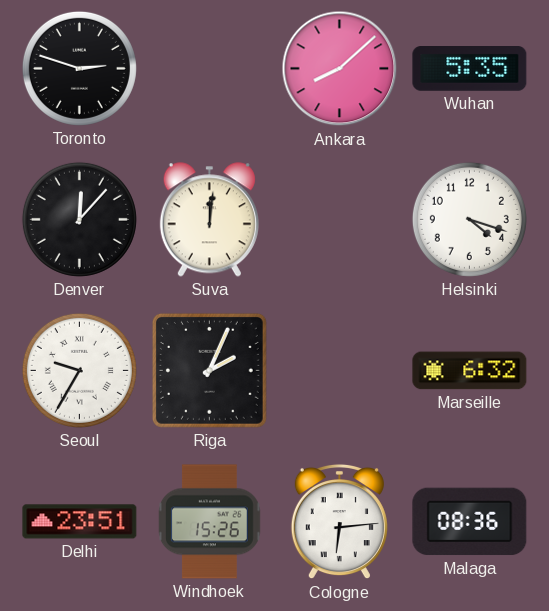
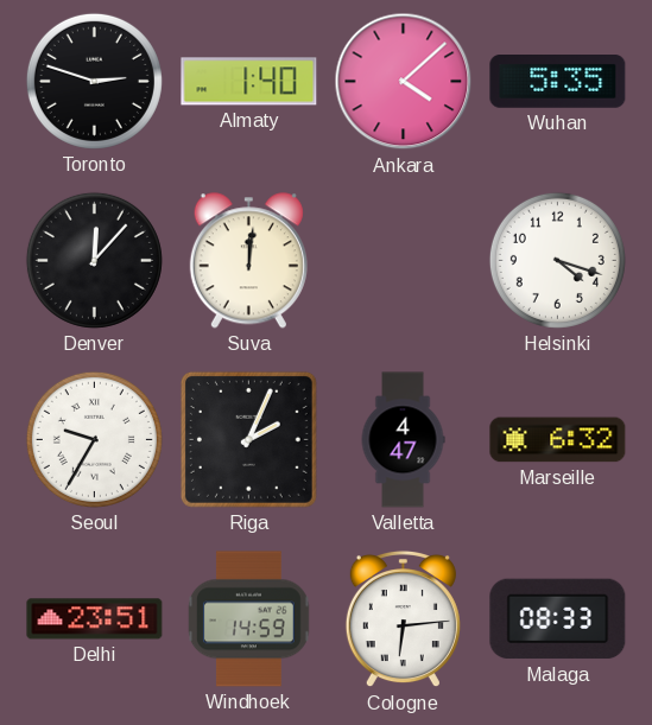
Almaty: none -> 1:40 (249, 82)
Ankara: 8:08 -> 4:08 (404, 82)
Valletta: none -> 4:47 (403, 440)
Windhoek: 15:26 -> 14:59 (249, 619)
Malaga: 08:36 -> 08:33 (558, 619)
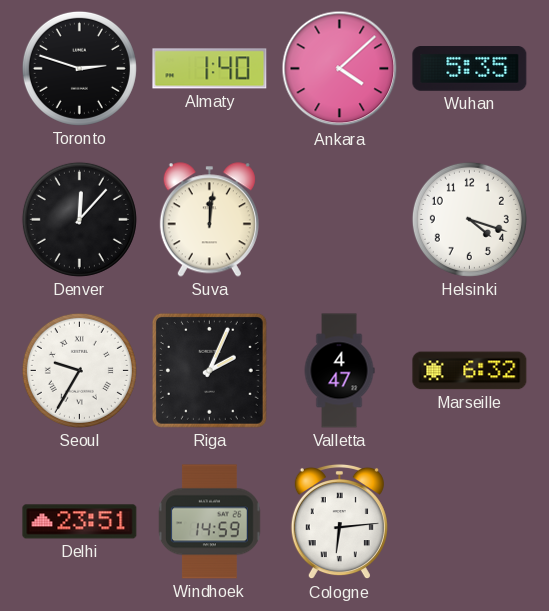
Malaga: 08:33 -> none (558, 619)
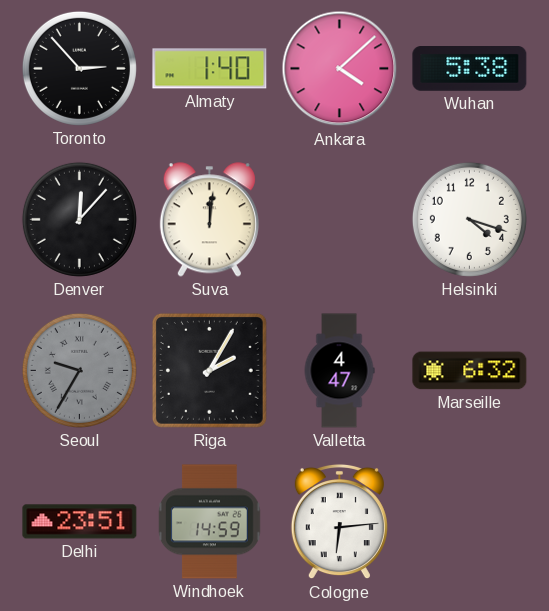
Toronto: 2:48 -> 2:53 (79, 68)
Wuhan: 5:35 -> 5:38 (470, 69)
Seoul dial: white -> grey (79, 370)
Riga: 2:04 -> 2:05 (209, 370)
